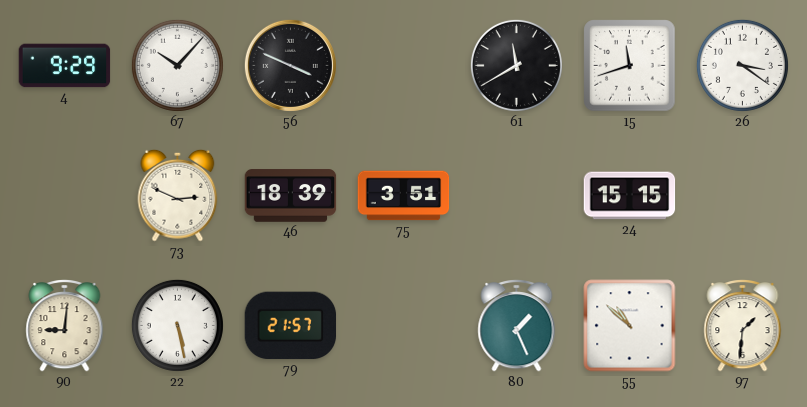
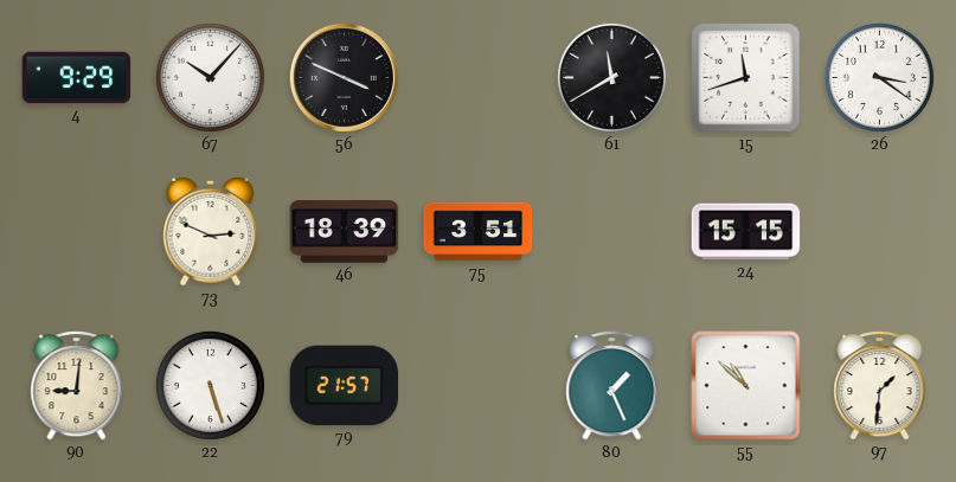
22: 5:28 -> 5:27 (210, 385)
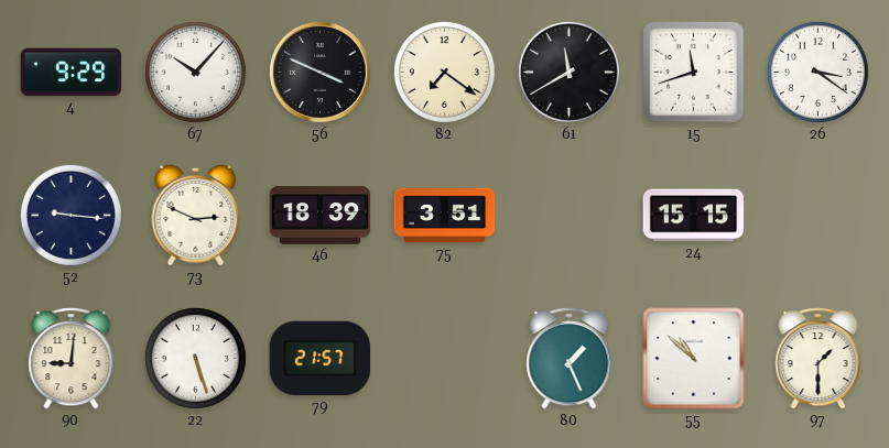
82: none -> 7:21 (444, 72)
52: none -> 9:16 (71, 215)
97: 1:31 -> 1:30 (818, 359)
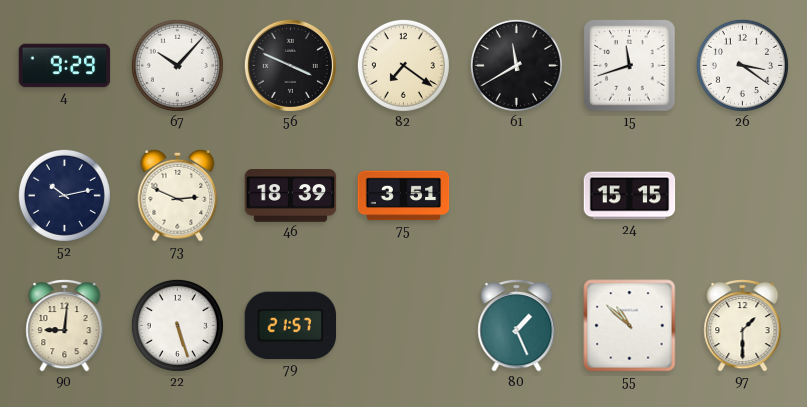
52: 9:16 -> 10:13 (64, 195)
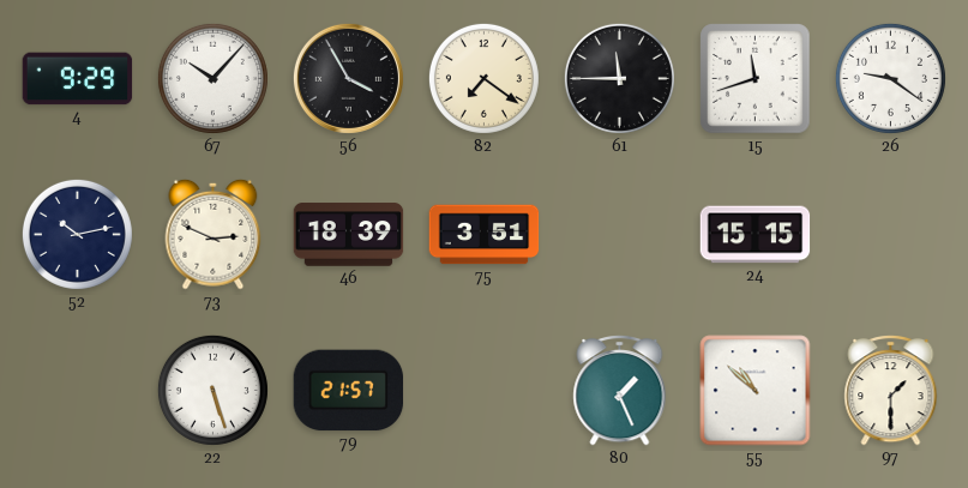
56: 3:49 -> 3:55 (348, 78)
61: 11:40 -> 11:45 (619, 78)
26: 3:21 -> 9:21 (890, 78)
90: 9:01 -> none (65, 326)
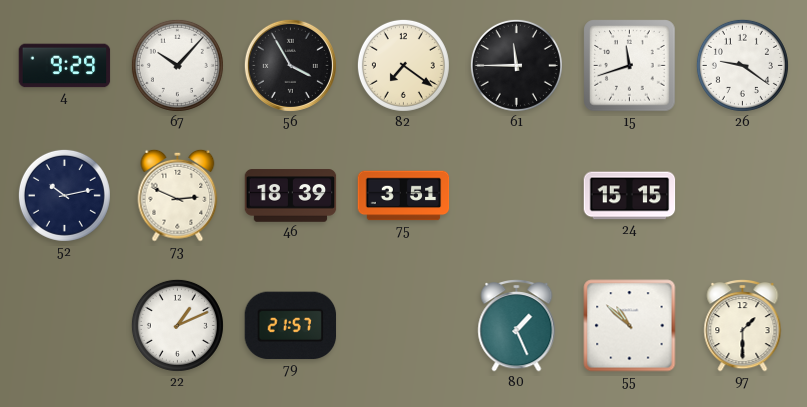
22: 5:27 -> 1:11 (177, 325)
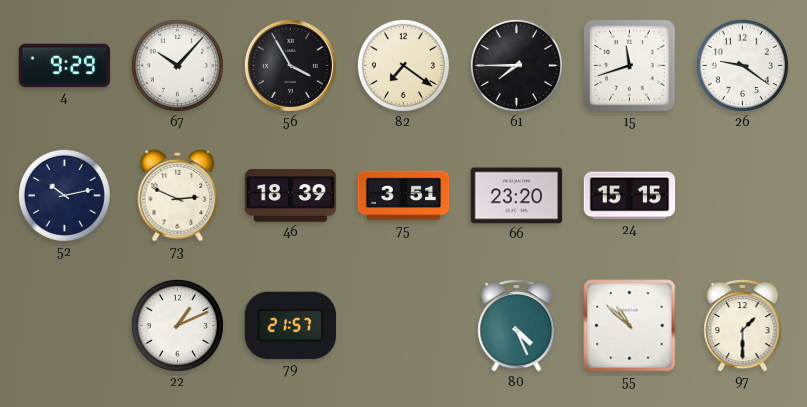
61: 11:45 -> 7:45 (516, 65)
66: none -> 23:20 (517, 196)
80: 1:26 -> 4:26 (517, 326)
